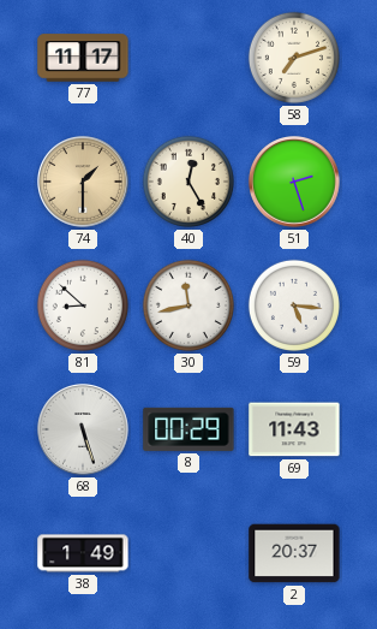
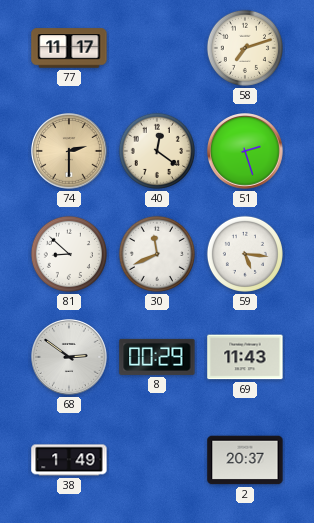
74: 1:30 -> 2:30 (70, 152)
40: 12:25 -> 12:21 (157, 151)
30: 11:43 -> 11:41 (157, 254)
68: 5:27 -> 2:51 (70, 358)
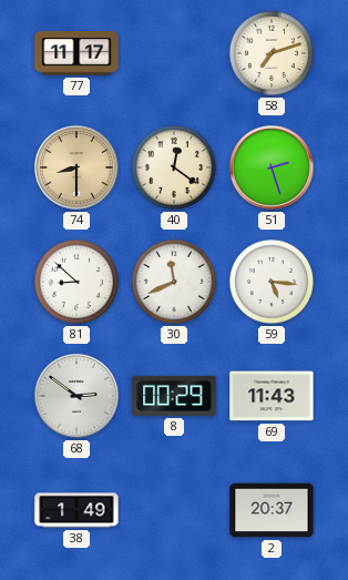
74: 2:30 -> 8:30 (78, 169)
